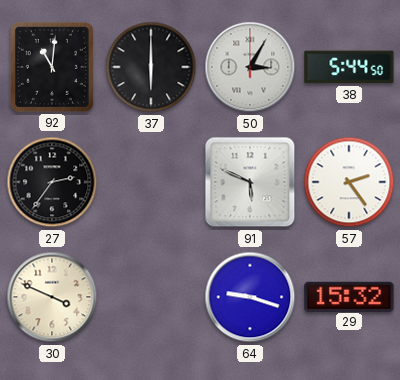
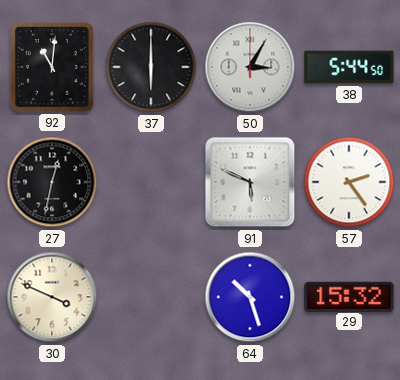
27: 2:36 -> 12:32 (52, 182)
64: 9:18 -> 10:27 (250, 297)
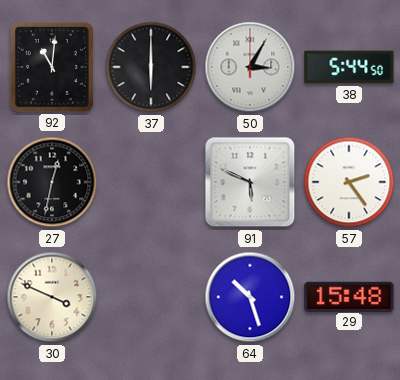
29: 15:32 -> 15:48 (349, 296)
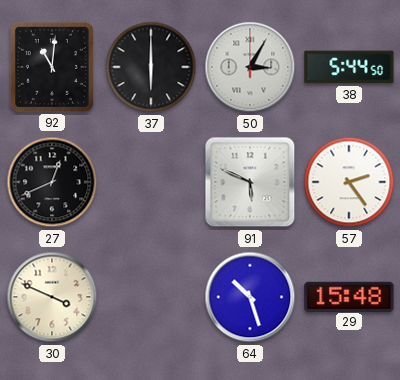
27: 12:32 -> 12:41 (52, 182)
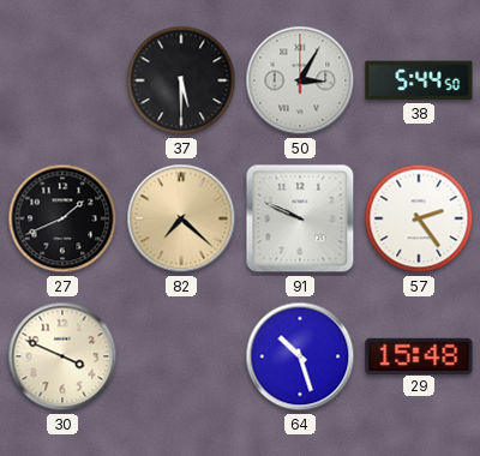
92: 11:01 -> none (52, 67)
37: 6:00 -> 5:30 (181, 80)
27: 12:41 -> 1:41 (62, 218)
82: none -> 7:22 (181, 218)
91: 5:49 -> 9:49 (300, 218)
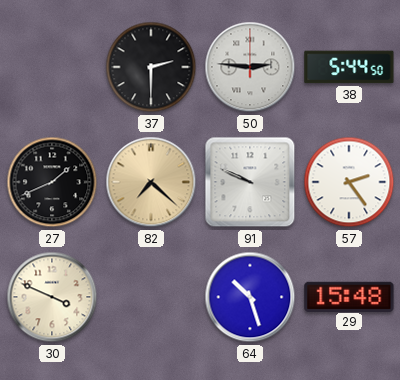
37: 5:30 -> 2:30 (151, 67)
50: 3:05 -> 2:46 (250, 67)
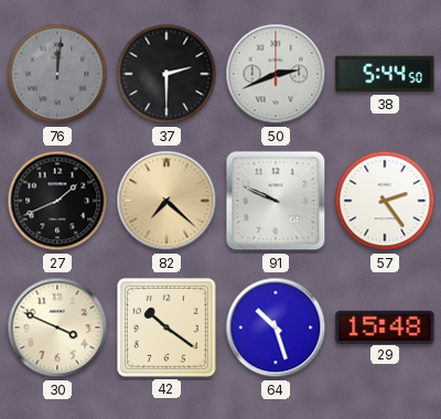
76: none -> 12:01 (57, 74)
50: 2:46 -> 2:41 (276, 74)
42: none -> 10:21 (166, 327)
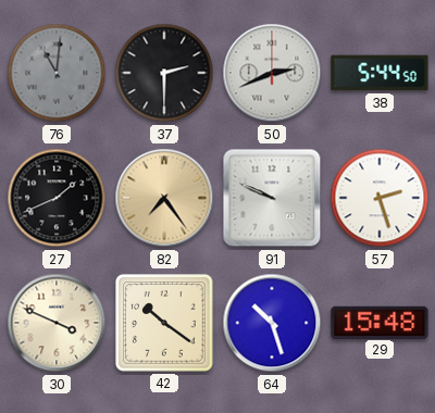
76: 12:01 -> 11:01 (57, 73)
82: 7:22 -> 7:24 (164, 198)
57: 2:24 -> 2:27 (380, 198)
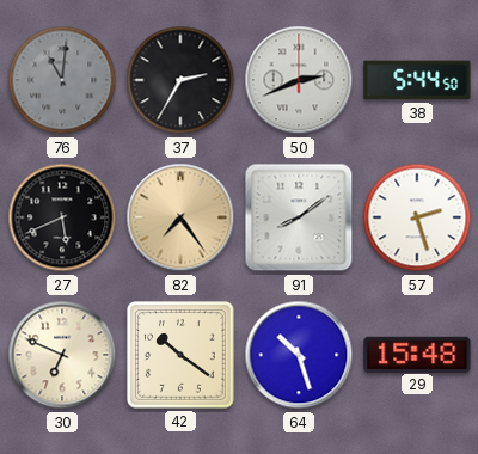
37: 2:30 -> 2:35 (180, 80)
27: 1:41 -> 5:41 (62, 217)
91: 9:49 -> 8:09 (299, 217)
30: 3:49 -> 6:49 (62, 355)
